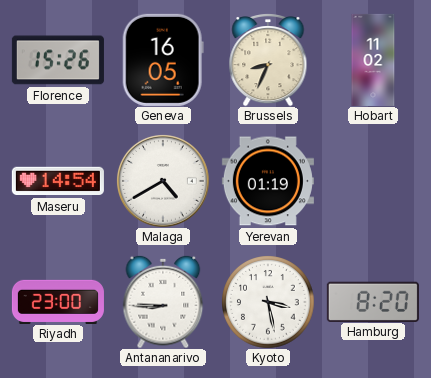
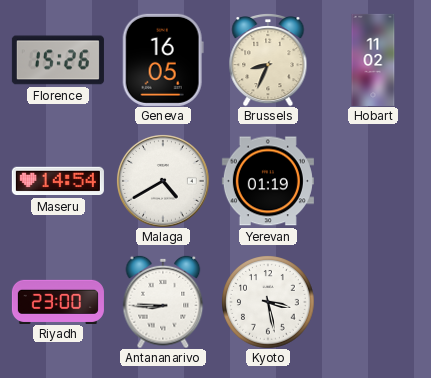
Hamburg: 8:20 -> none (373, 301)
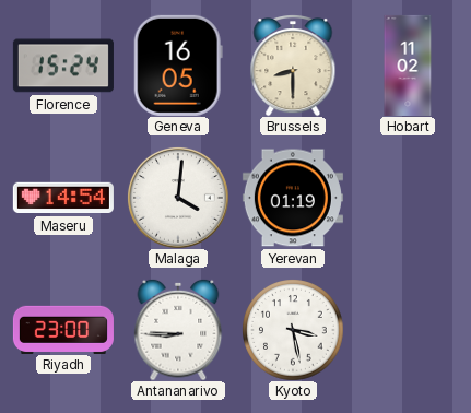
Florence: 15:26 -> 15:24 (63, 66)
Brussels: 8:34 -> 8:30 (293, 66)
Malaga: 4:40 -> 4:01 (178, 198)
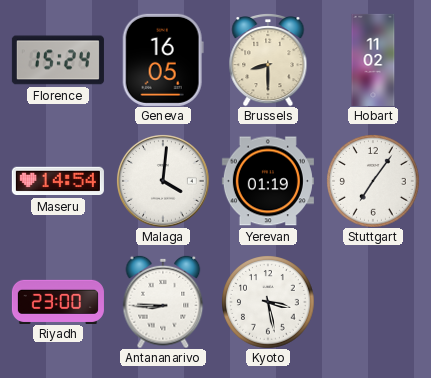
Stuttgart: none -> 7:06 (373, 181)
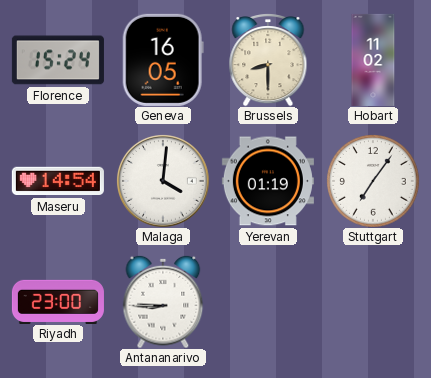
Kyoto: 3:28 -> none (268, 302)
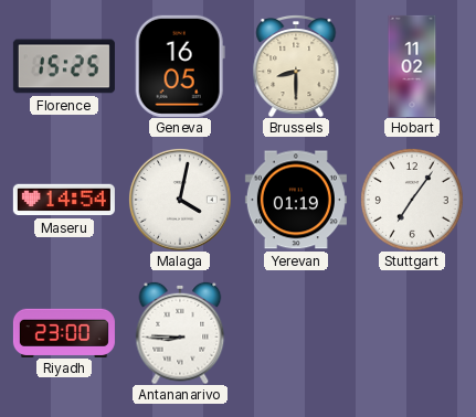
Florence: 15:24 -> 15:25 (64, 66)
Malaga: 4:01 -> 4:02 (180, 200)
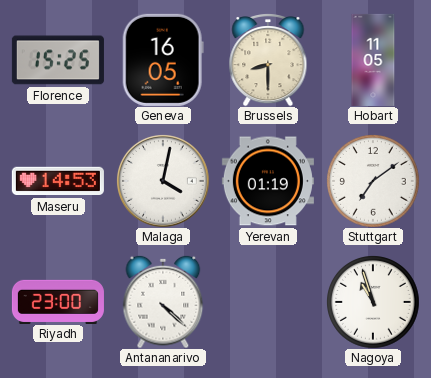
Hobart: 11:02 -> 11:05 (373, 60)
Maseru: 14:54 -> 14:53 (58, 181)
Stuttgart: 7:06 -> 7:09 (373, 181)
Antananarivo: 8:45 -> 4:22 (163, 302)
Nagoya: none -> 10:57 (373, 302)
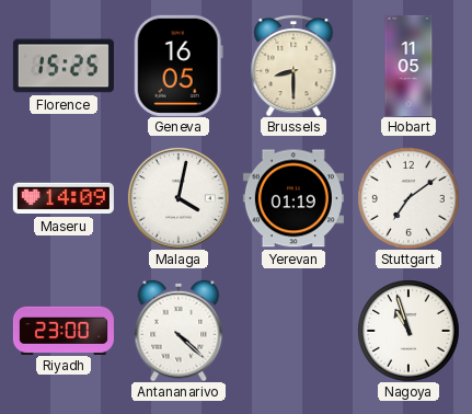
Maseru: 14:53 -> 14:09 (64, 198)
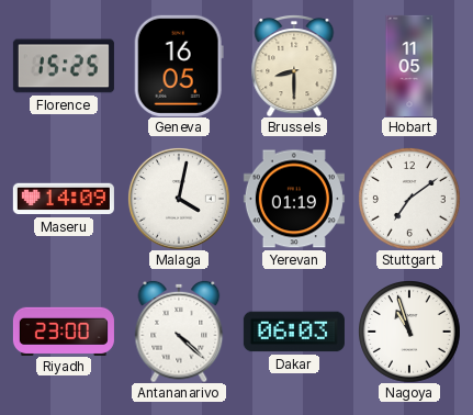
Dakar: none -> 06:03 (294, 332)
